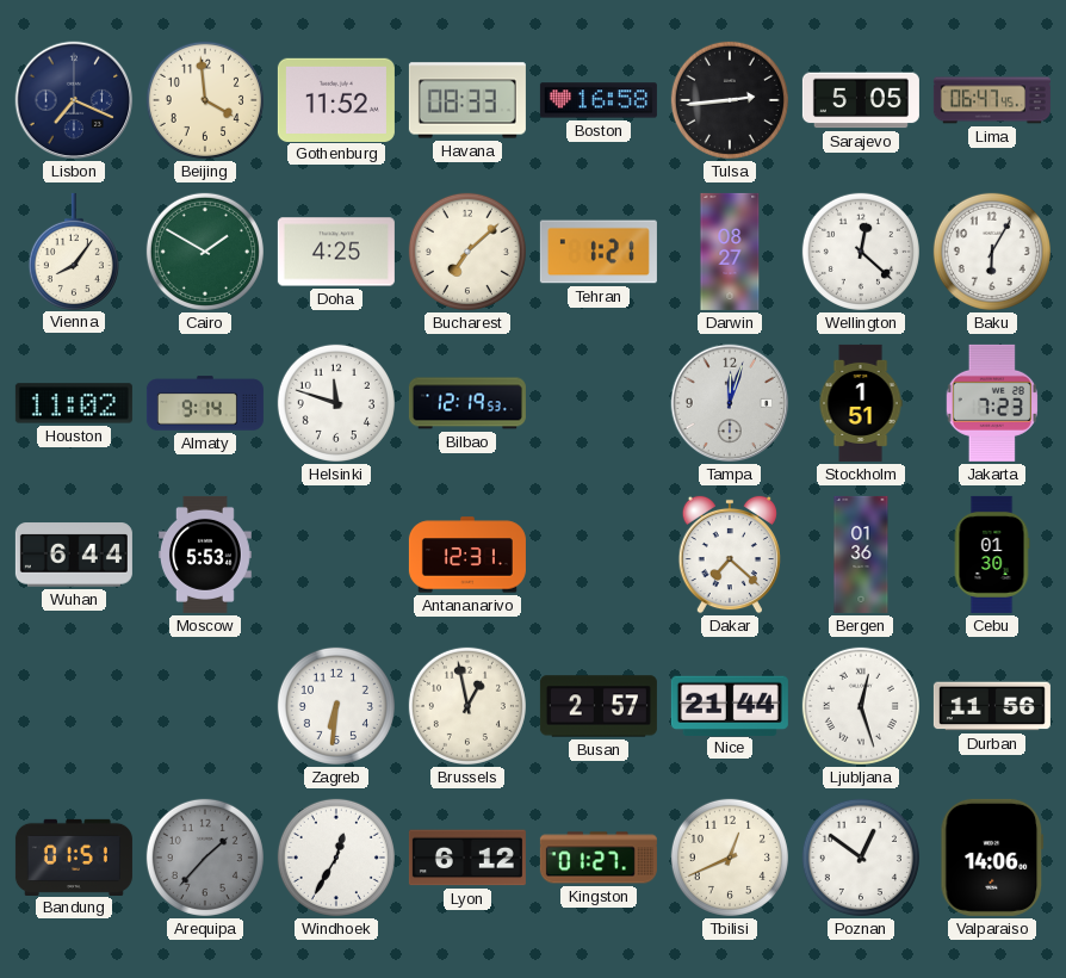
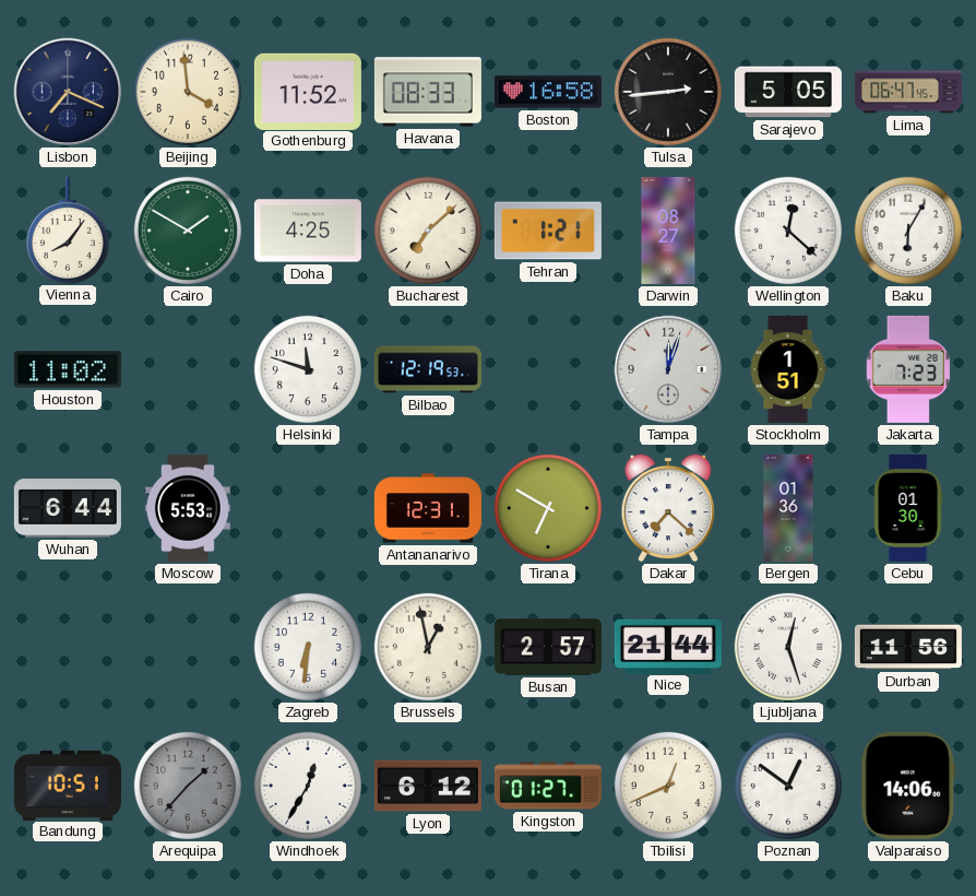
Almaty: 9:14 -> none (205, 403)
Tirana: none -> 6:50 (548, 508)
Bandung: 01:51 -> 10:51 (68, 785)
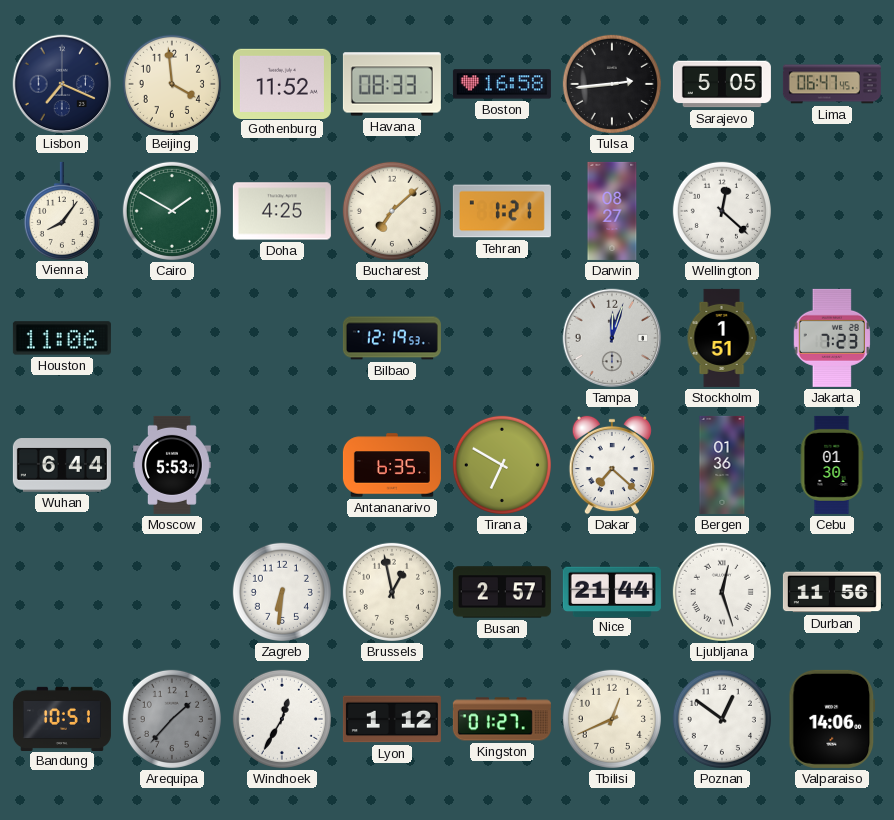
Baku: 6:05 -> none (908, 231)
Houston: 11:02 -> 11:06 (62, 338)
Helsinki: 11:48 -> none (308, 369)
Antananarivo: 12:31 -> 6:35 (392, 465)
Lyon: 6:12 -> 1:12 (392, 719)
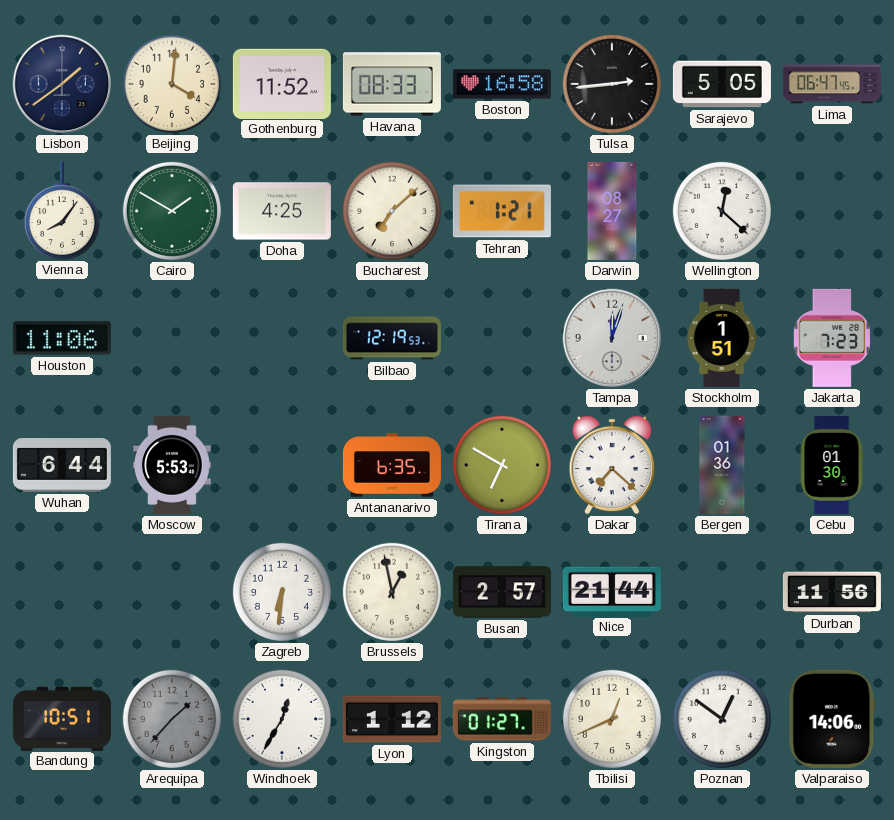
Lisbon: 7:19 -> 1:39 (62, 84)
Beijing: 3:59 -> 4:01 (172, 84)
Ljubljana: 12:27 -> none (722, 592)
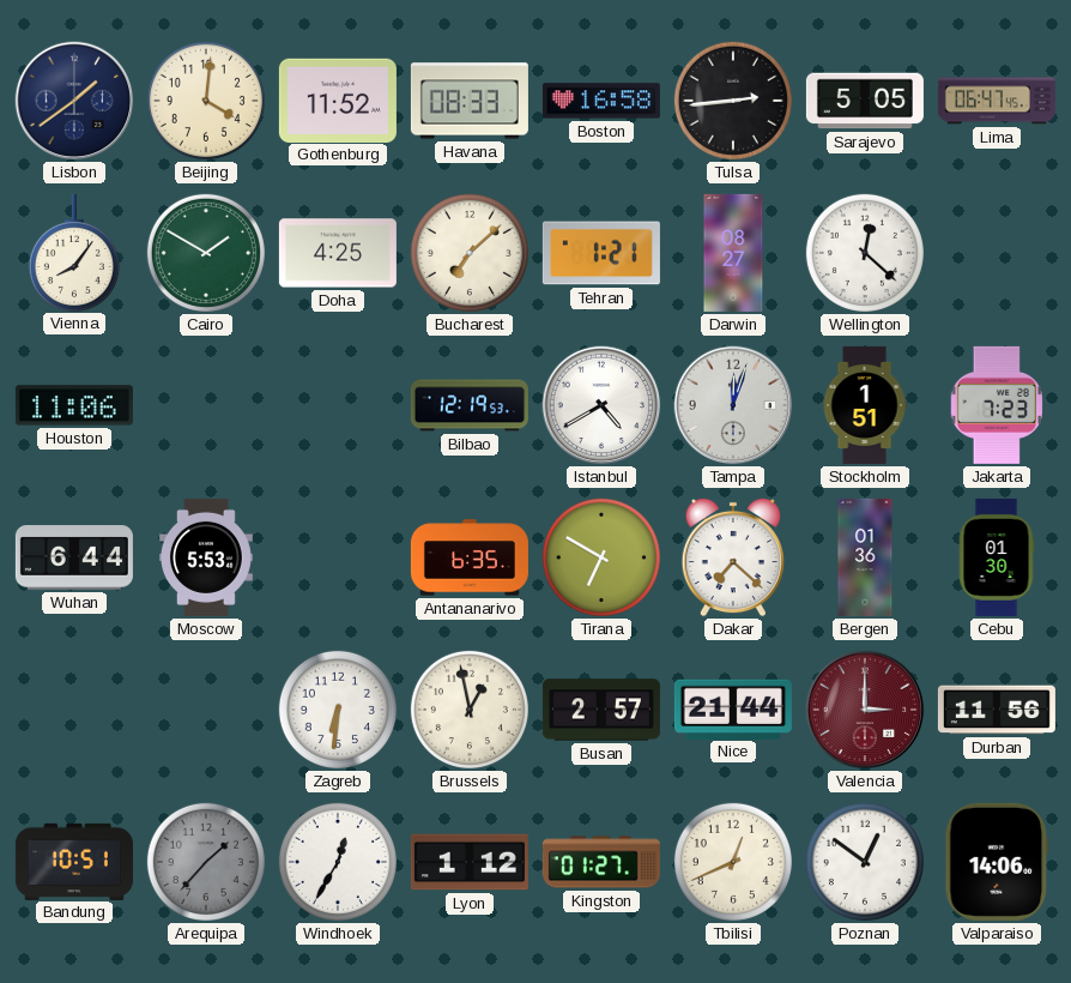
Istanbul: none -> 4:40 (601, 405)
Valencia: none -> 3:00 (865, 710)
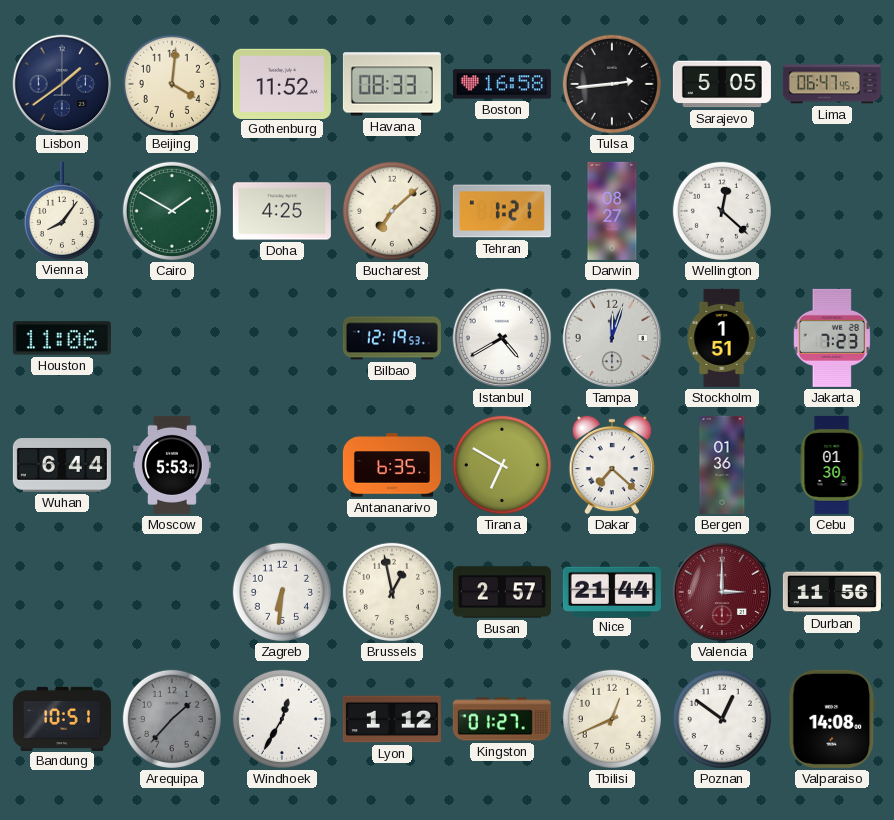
Valparaiso: 14:06 -> 14:08 (832, 719)
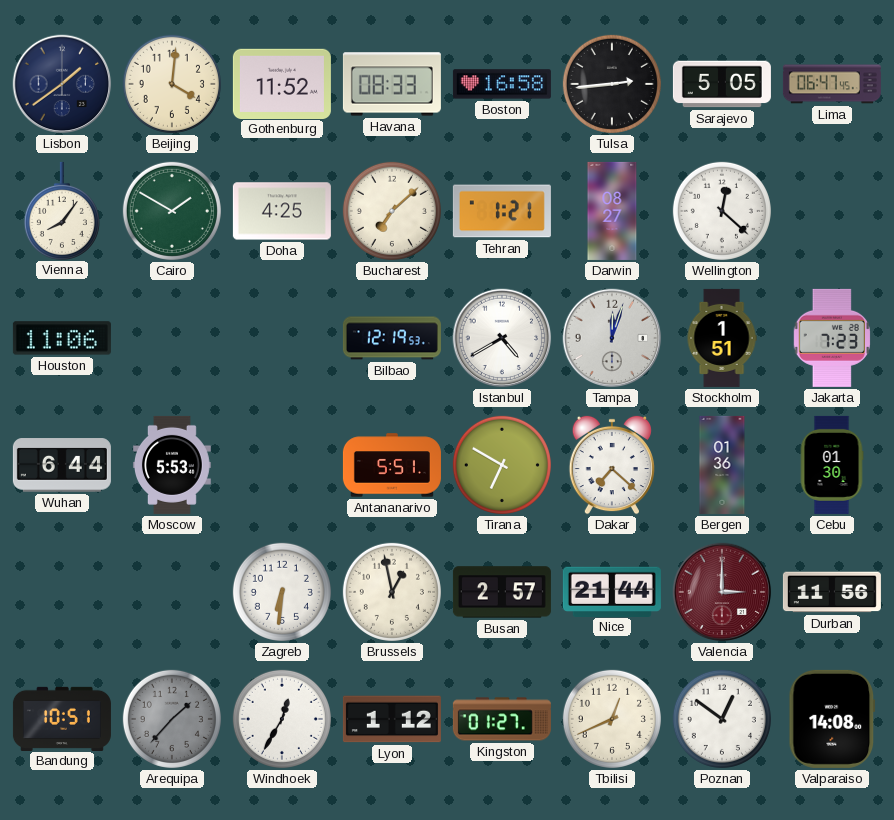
Antananarivo: 6:35 -> 5:51 (392, 465)
